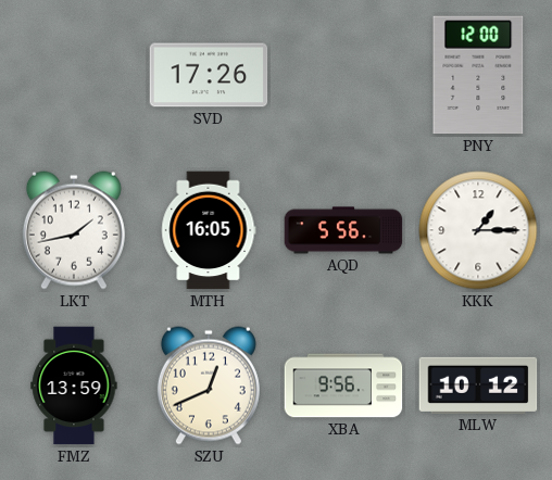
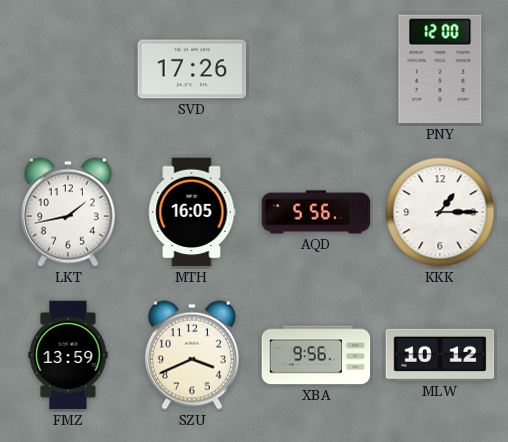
SZU: 12:41 -> 3:41 (192, 355)
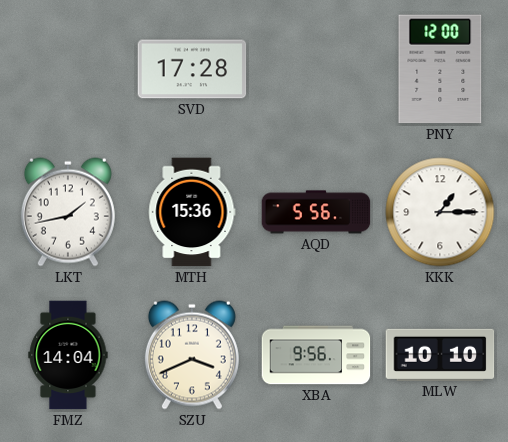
SVD: 17:26 -> 17:28 (192, 69)
MTH: 16:05 -> 15:36 (192, 212)
FMZ: 13:59 -> 14:04 (68, 355)
MLW: 10:12 -> 10:10 (440, 355)
